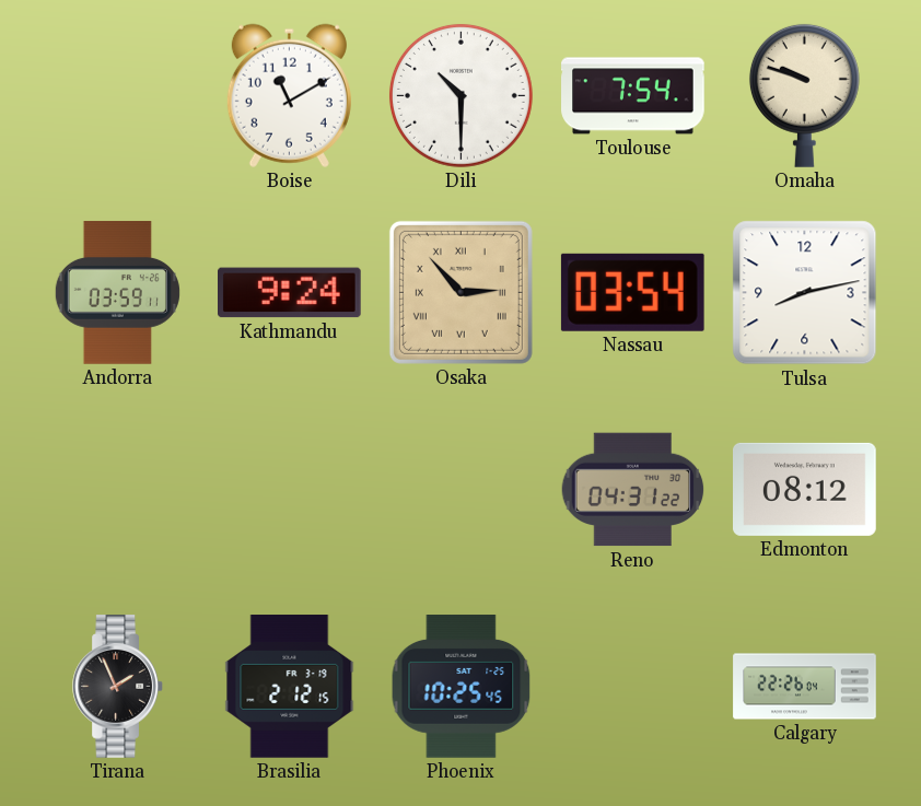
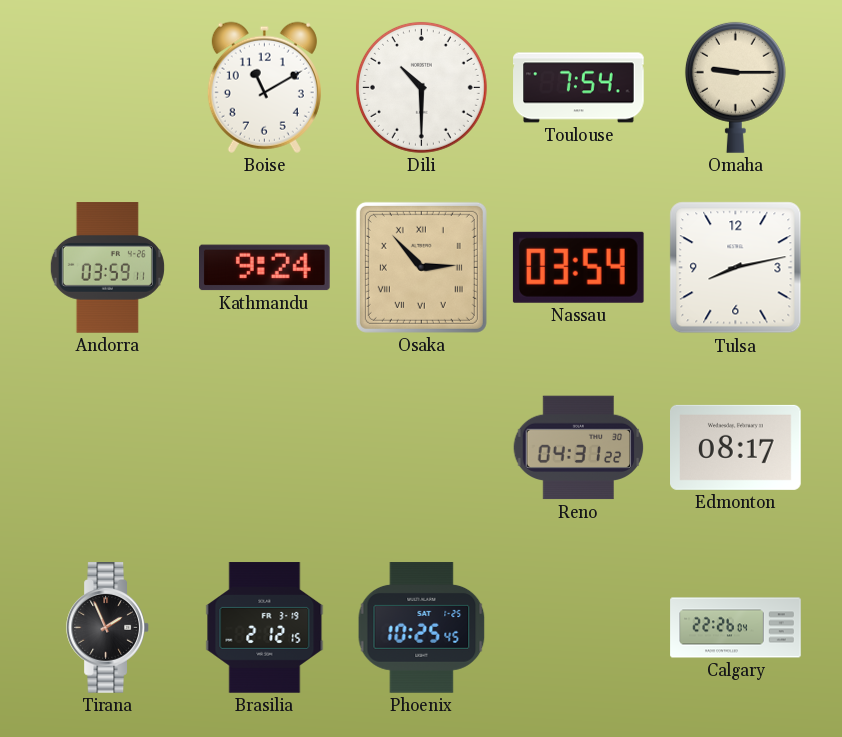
Omaha: 9:48 -> 9:15 (735, 87)
Edmonton: 08:12 -> 08:17 (736, 447)
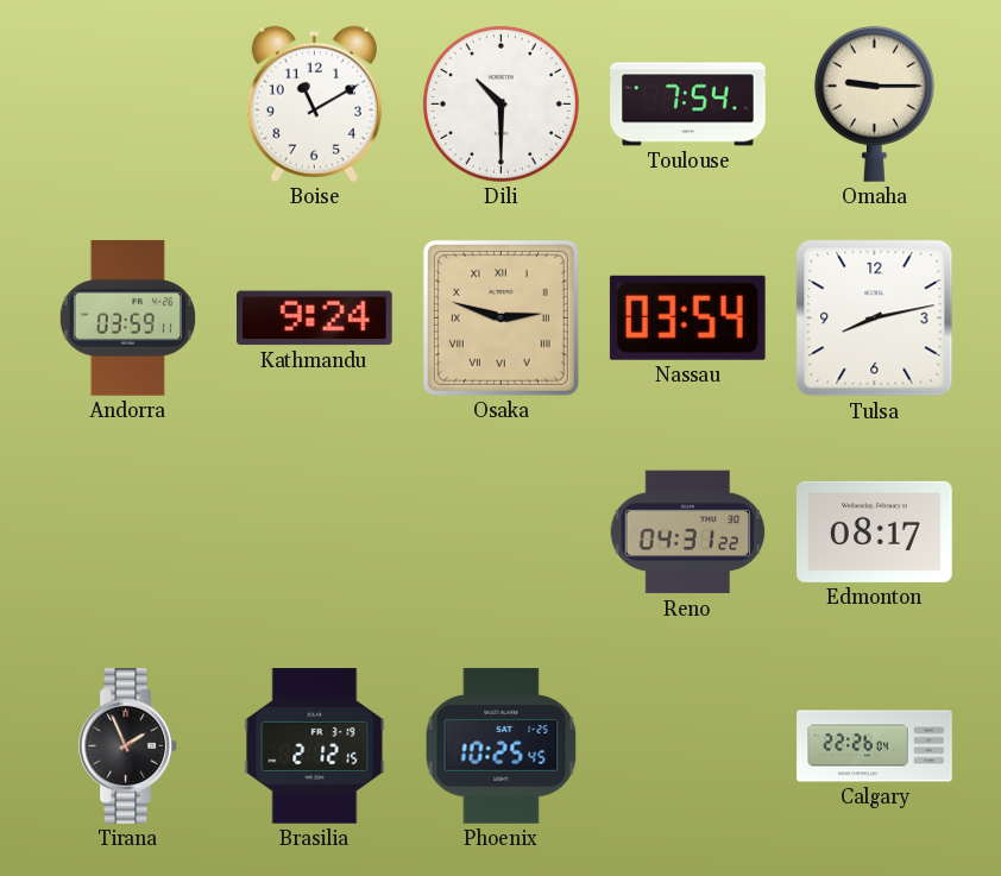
Osaka: 2:53 -> 2:48 (501, 317)
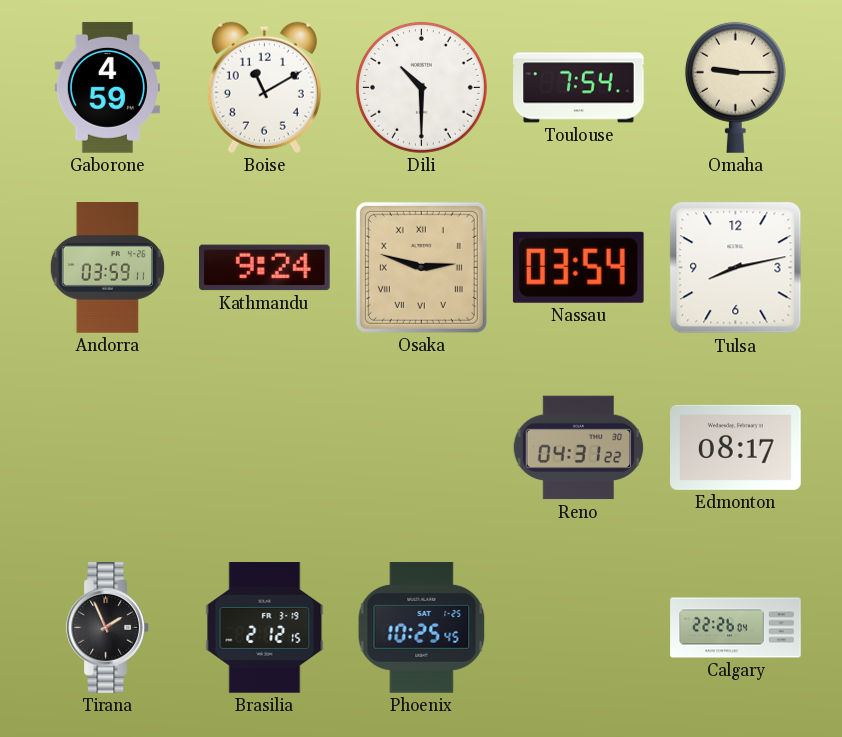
Gaborone: none -> 4:59 (107, 88)
